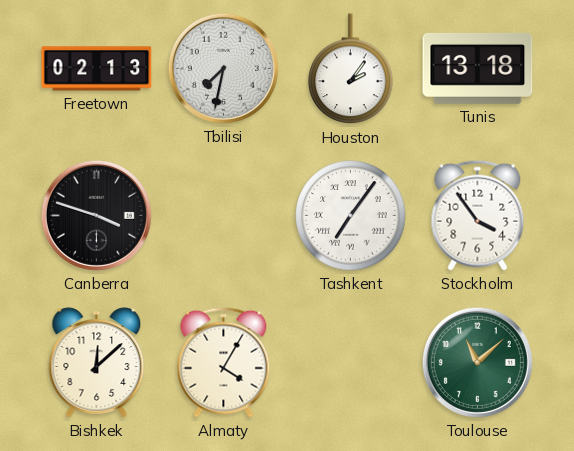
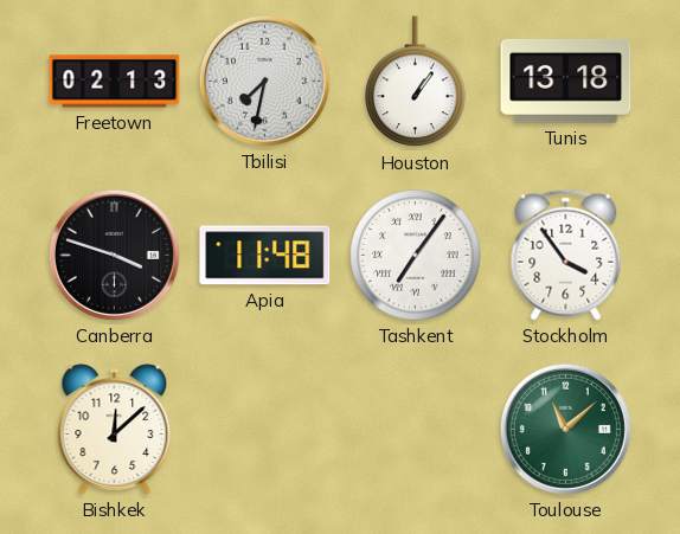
Houston: 2:06 -> 1:06 (416, 82)
Apia: none -> 11:48 (265, 256)
Almaty: 4:05 -> none (224, 362)
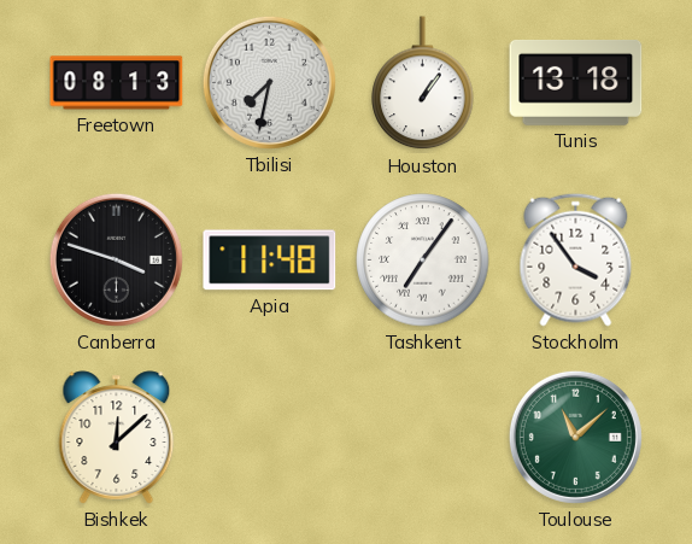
Freetown: 02:13 -> 08:13 (117, 83)
